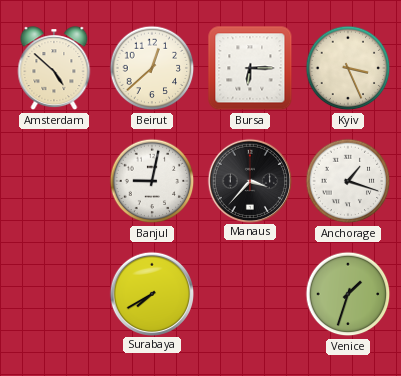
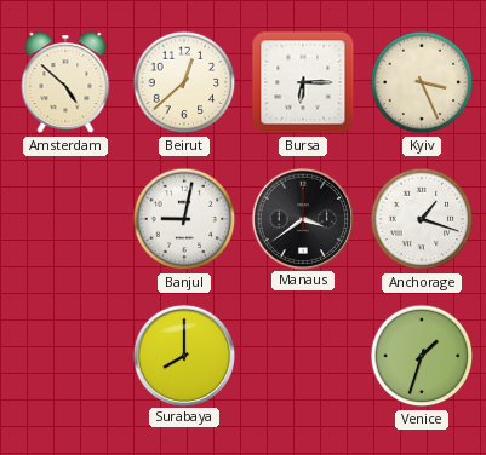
Manaus: 3:37 -> 3:39 (302, 218)
Surabaya: 7:40 -> 8:00 (183, 355)
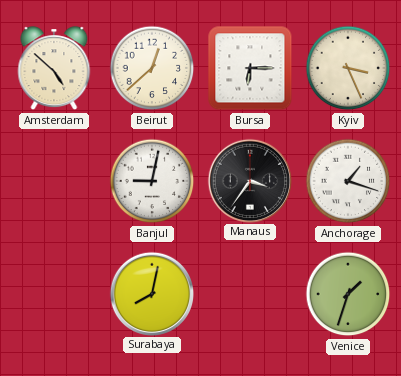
Manaus: 3:39 -> 3:36 (249, 180)
Surabaya: 8:00 -> 8:02 (151, 293)
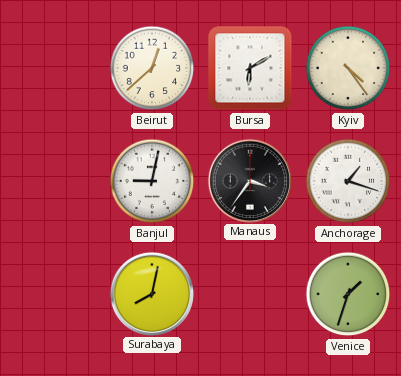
Amsterdam: 4:52 -> none (54, 69)
Bursa: 6:15 -> 6:10 (250, 68)
Kyiv: 3:26 -> 4:24 (348, 68)
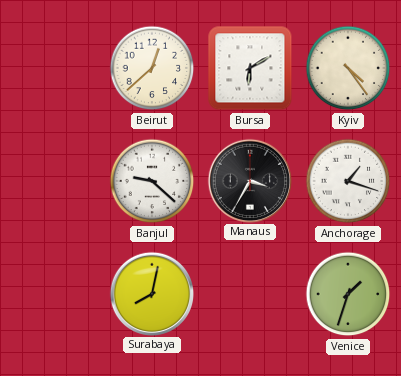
Banjul: 9:02 -> 9:22 (152, 181)
Manaus: 3:36 -> 3:35 (249, 180)
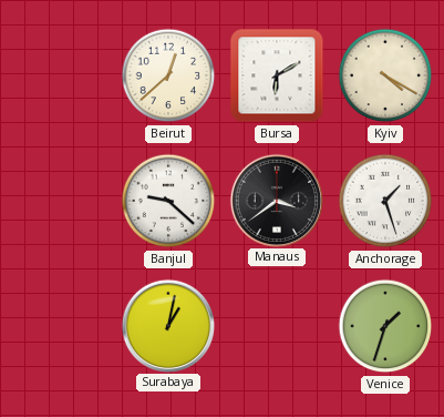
Kyiv: 4:24 -> 4:20 (385, 75)
Manaus: 3:35 -> 3:39 (276, 200)
Anchorage: 1:18 -> 1:27 (385, 201)
Surabaya: 8:02 -> 1:02 (167, 325)
